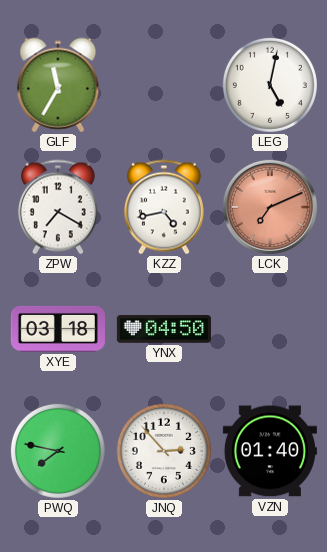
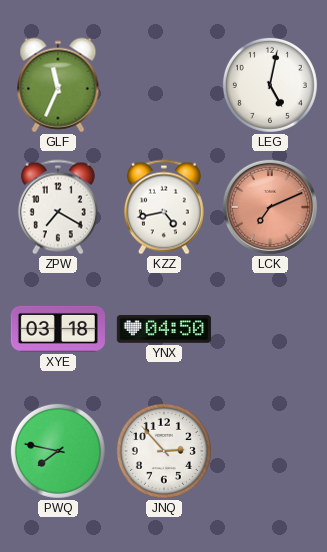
GLF: 11:35 -> 11:34 (58, 85)
VZN: 01:40 -> none (270, 451)
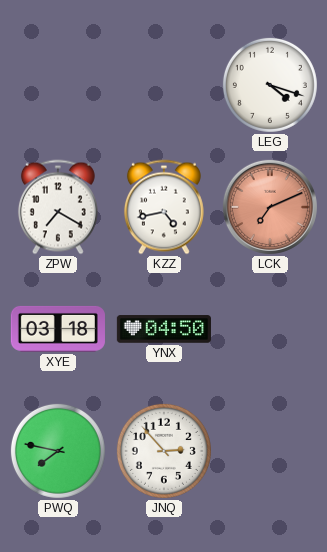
GLF: 11:34 -> none (58, 85)
LEG: 5:02 -> 4:18 (270, 85)
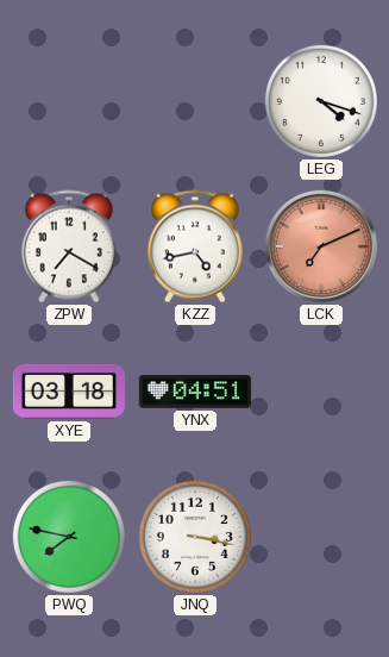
YNX: 04:50 -> 04:51 (195, 392)
JNQ: 2:53 -> 3:17 (195, 537)
